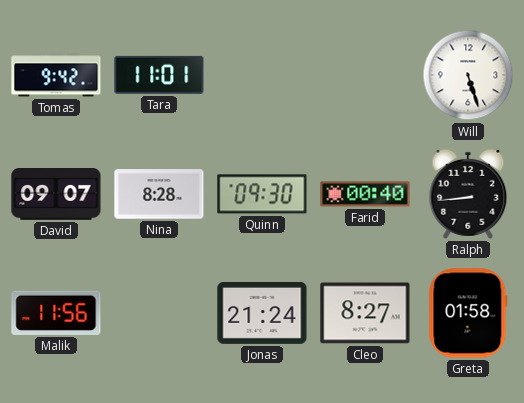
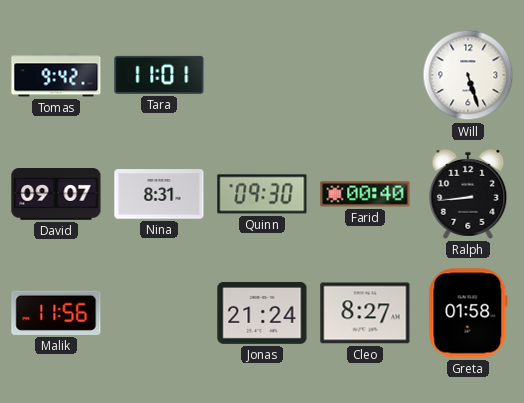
Nina: 8:28 -> 8:31 (159, 194)
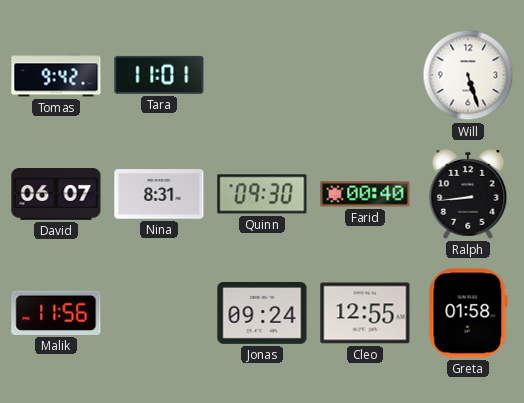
David: 09:07 -> 06:07 (56, 195)
Jonas: 21:24 -> 09:24 (262, 313)
Cleo: 8:27 -> 12:55 (365, 313)
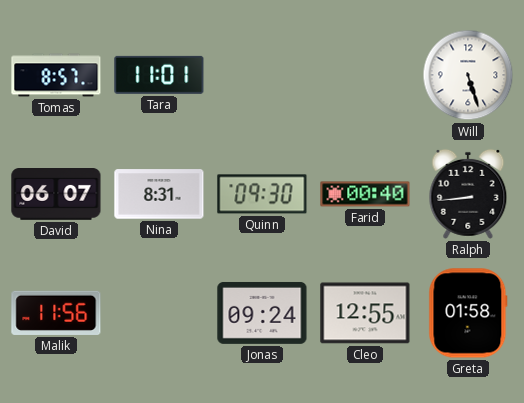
Tomas: 9:42 -> 8:57 (56, 75)
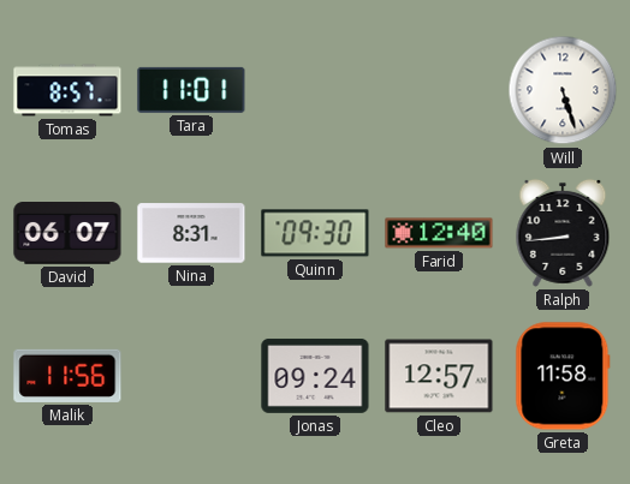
Farid: 00:40 -> 12:40 (439, 233)
Cleo: 12:55 -> 12:57 (439, 376)
Greta: 01:58 -> 11:58 (563, 376)
